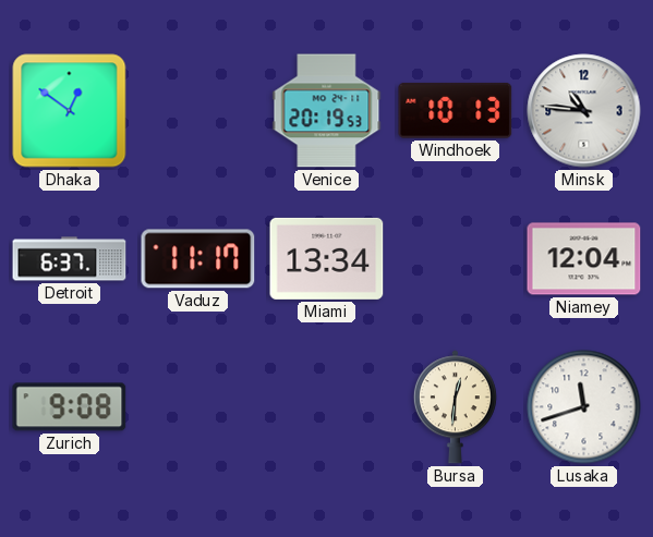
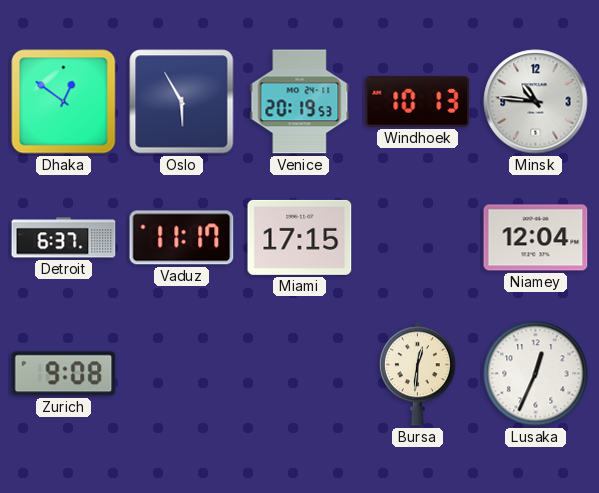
Oslo: none -> 5:55 (182, 102)
Miami: 13:34 -> 17:15 (300, 237)
Lusaka: 11:42 -> 12:34 (536, 374)
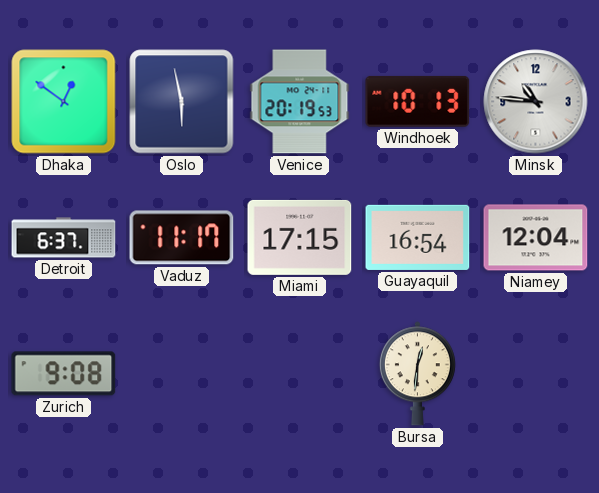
Oslo: 5:55 -> 5:58 (182, 102)
Guayaquil: none -> 16:54 (418, 237)
Lusaka: 12:34 -> none (536, 374)
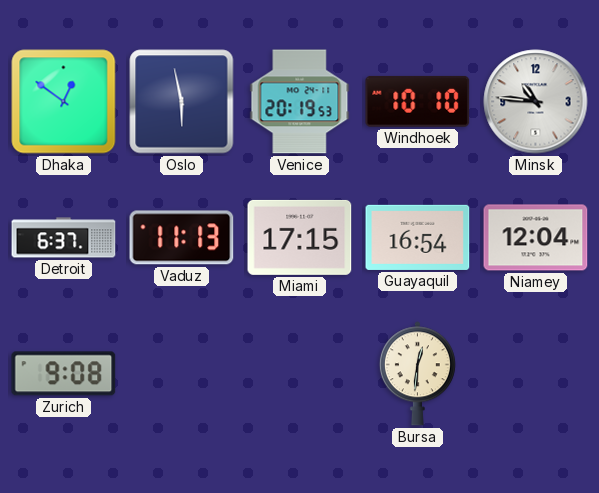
Windhoek: 10:13 -> 10:10 (418, 101)
Vaduz: 11:17 -> 11:13 (182, 238)
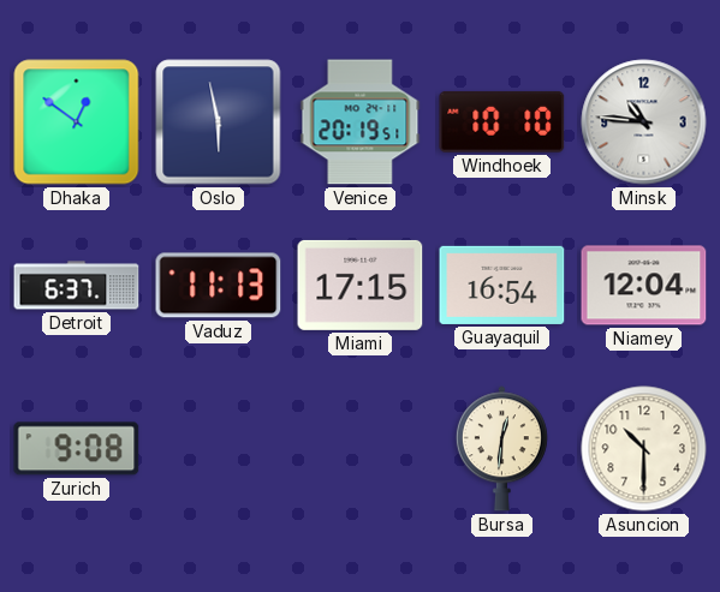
Venice: 20:19:53 -> 20:19:51 (361, 122)
Asuncion: none -> 10:30 (644, 449)
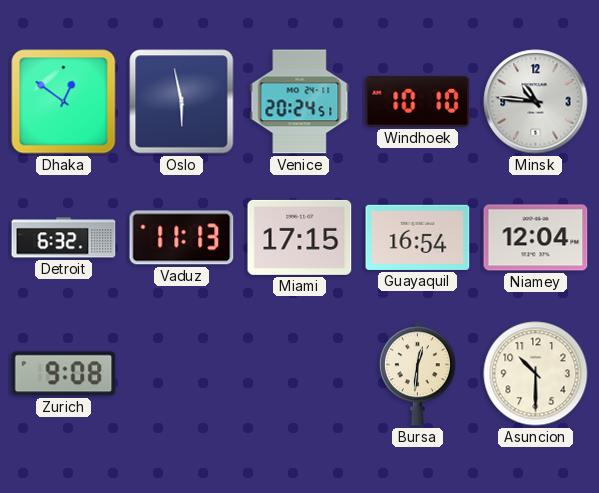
Venice: 20:19 -> 20:24 (300, 102)
Detroit: 6:37 -> 6:32 (64, 238)
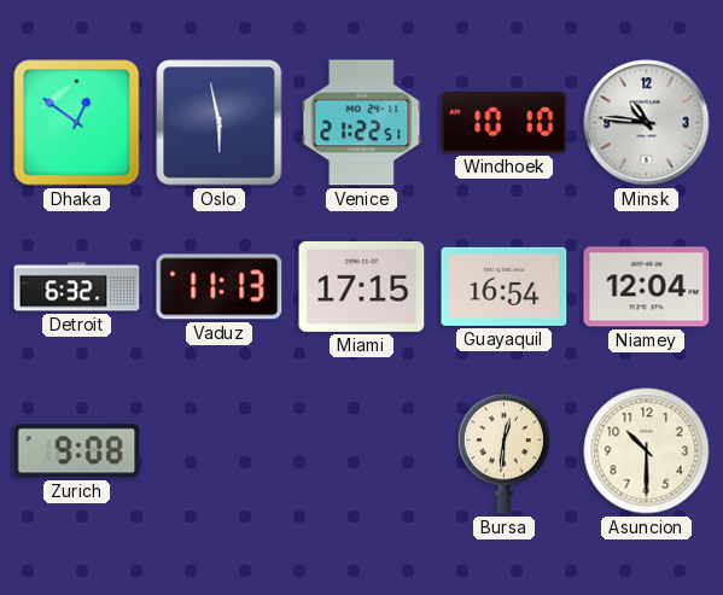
Venice: 20:24 -> 21:22 (362, 123)
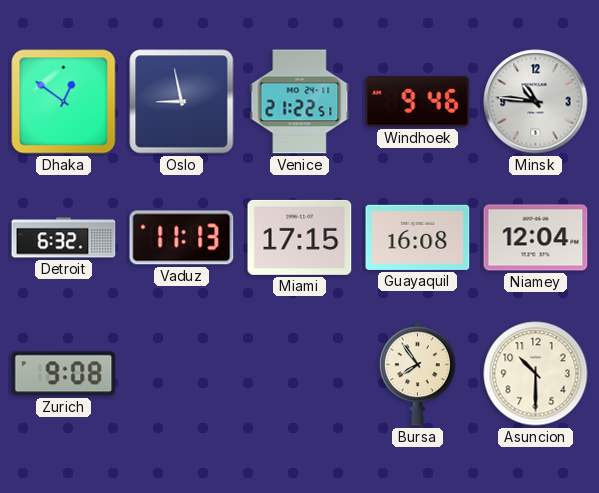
Oslo: 5:58 -> 8:58 (182, 102)
Windhoek: 10:10 -> 9:46 (418, 101)
Guayaquil: 16:54 -> 16:08 (418, 237)
Bursa: 12:31 -> 7:54 (417, 374)
